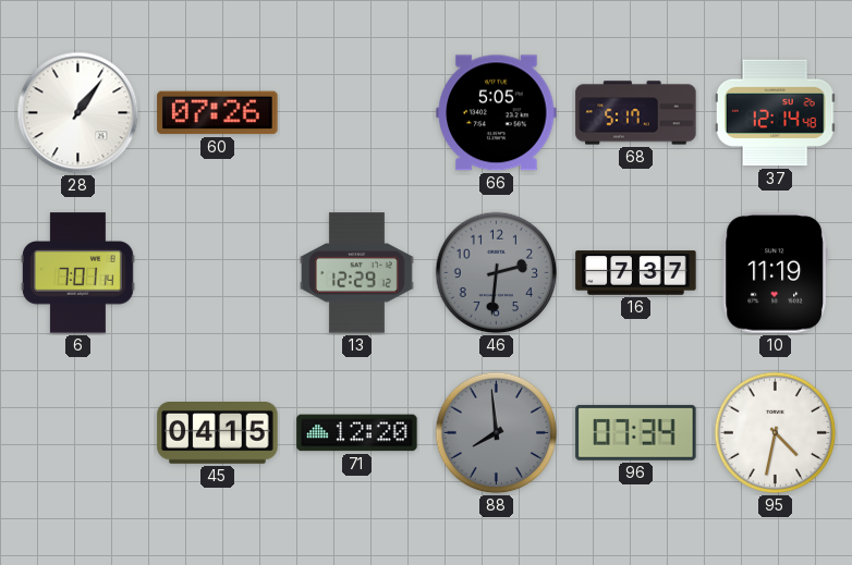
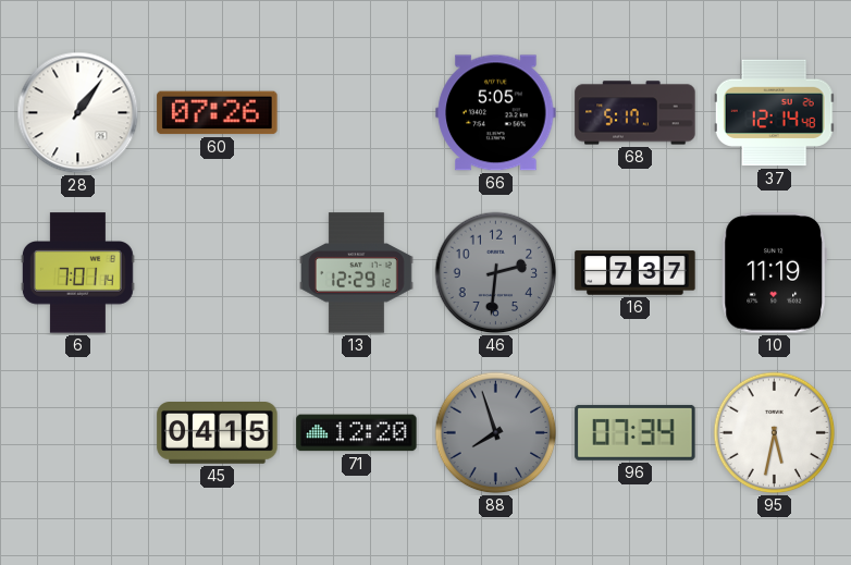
88: 7:59 -> 7:57 (496, 433)
95: 4:32 -> 5:32 (775, 433)
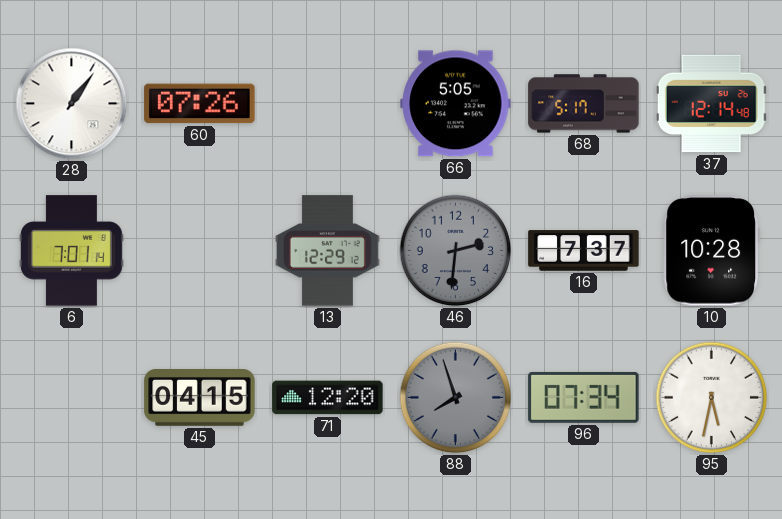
10: 11:19 -> 10:28 (711, 251)
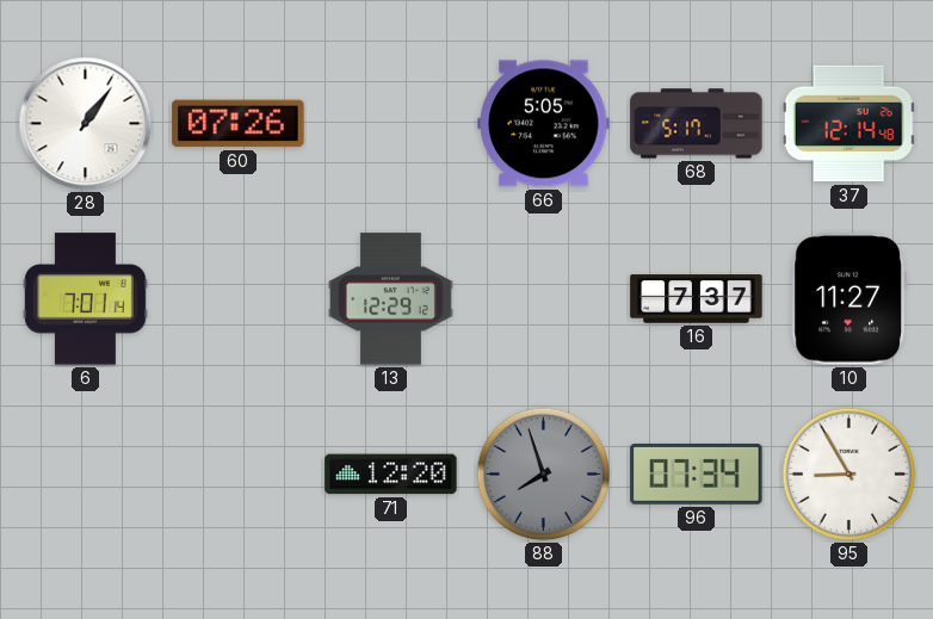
46: 2:31 -> none (456, 251)
10: 10:28 -> 11:27 (848, 299)
45: 04:15 -> none (200, 398)
95: 5:32 -> 8:55 (849, 475)
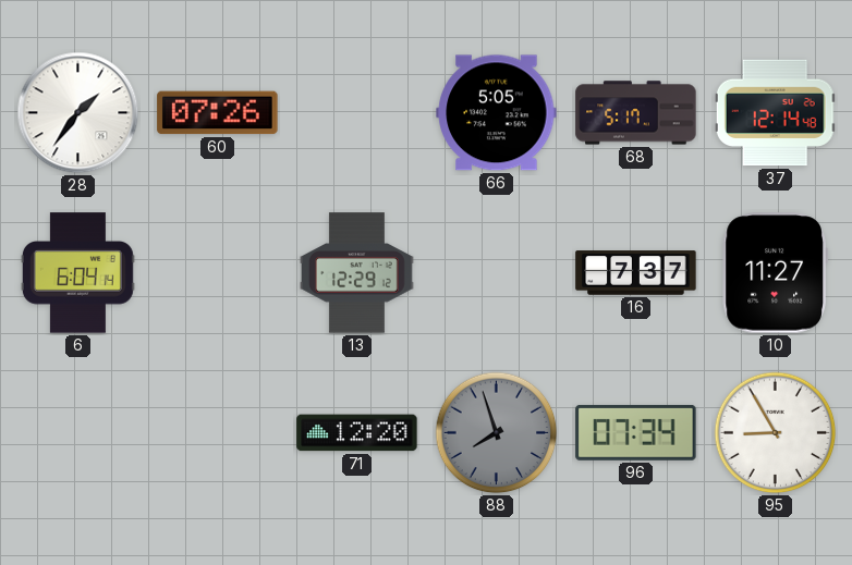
28: 1:06 -> 1:36 (78, 113)
6: 7:01 -> 6:04 (77, 273)
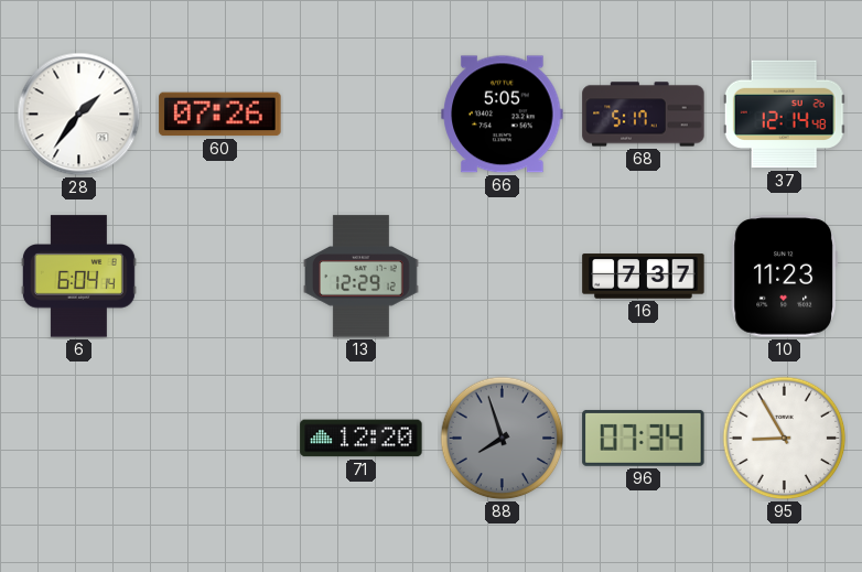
10: 11:27 -> 11:23 (784, 277)
